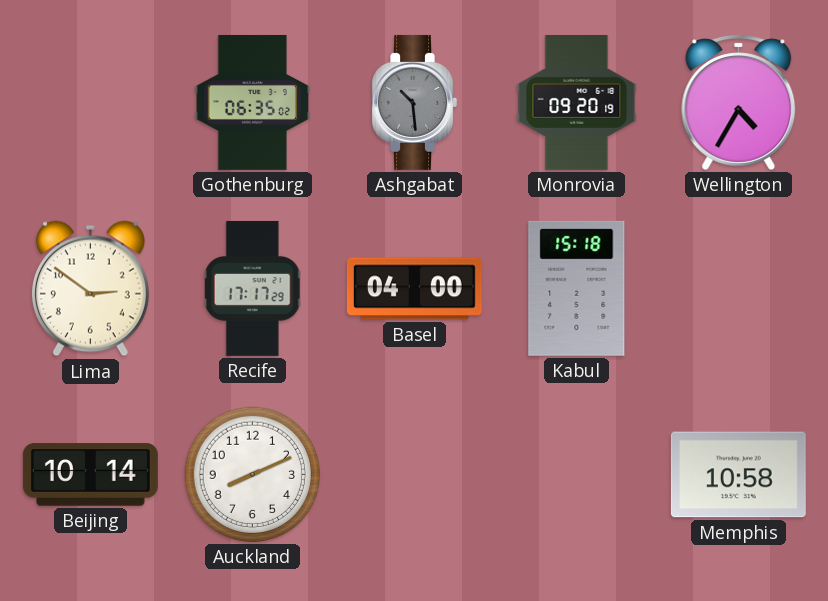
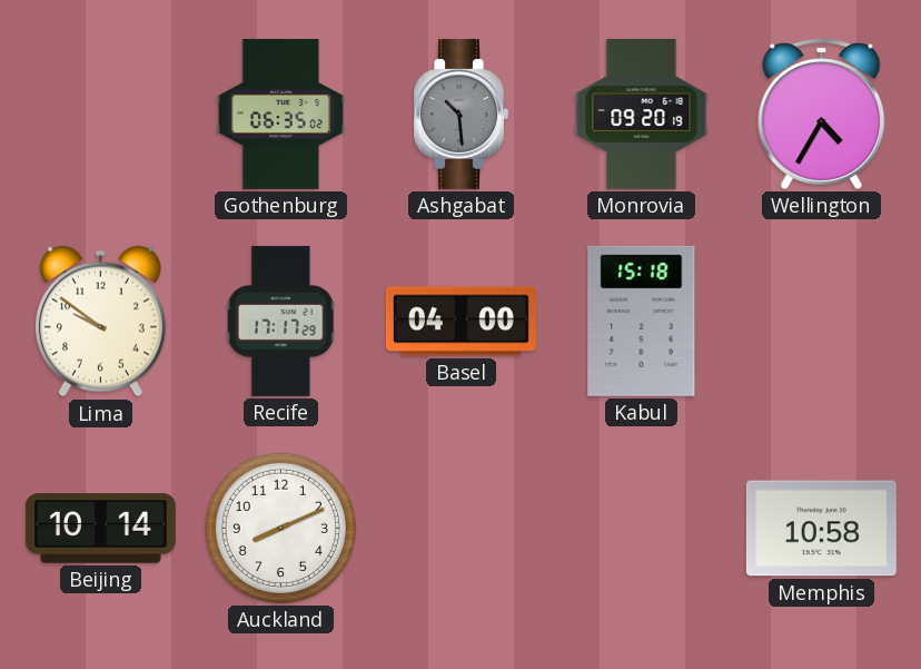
Lima: 2:51 -> 9:51 (100, 322)
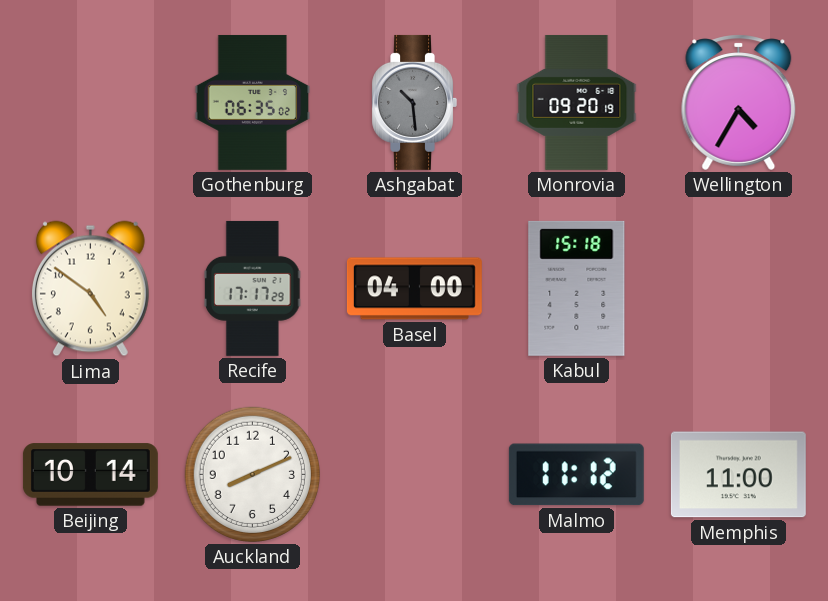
Lima: 9:51 -> 4:51 (90, 289)
Malmo: none -> 11:12 (576, 475)
Memphis: 10:58 -> 11:00 (738, 475)
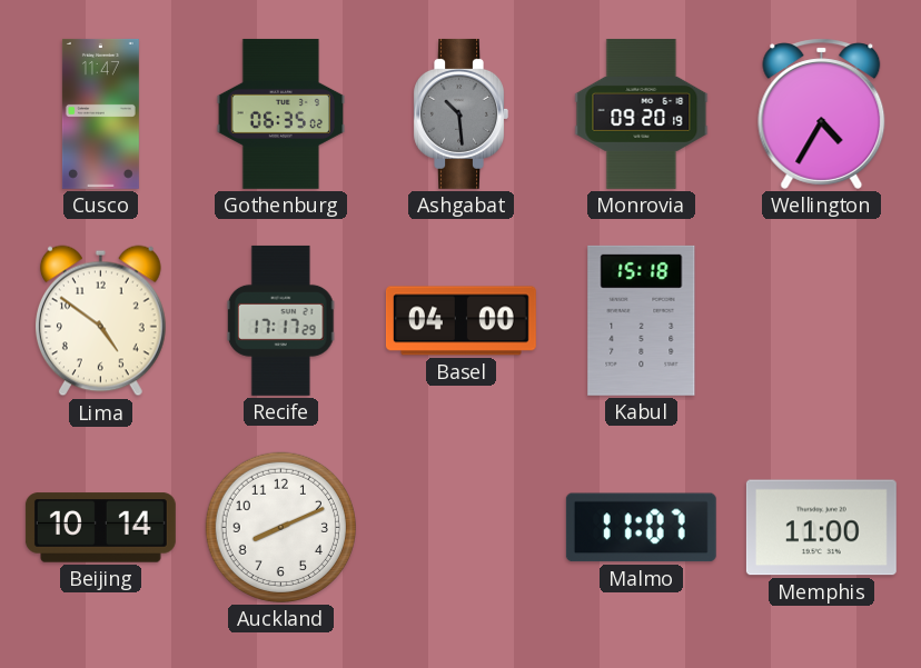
Cusco: none -> 11:47 (100, 113)
Malmo: 11:12 -> 11:07 (641, 528)
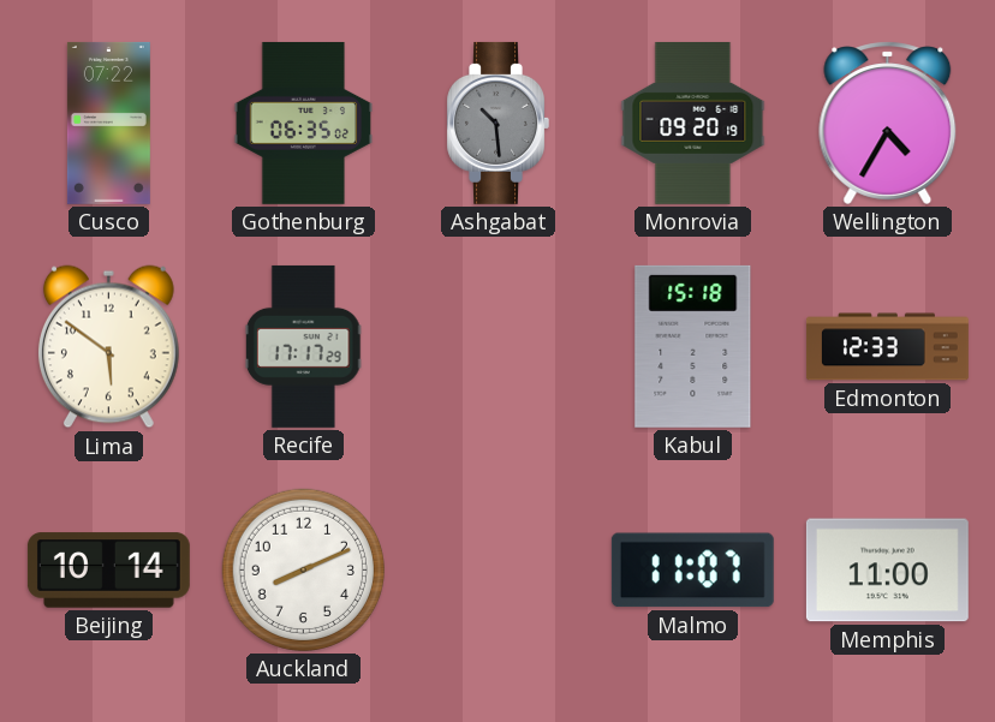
Cusco: 11:47 -> 07:22 (108, 123)
Lima: 4:51 -> 5:51 (108, 347)
Basel: 04:00 -> none (460, 321)
Edmonton: none -> 12:33 (887, 347)
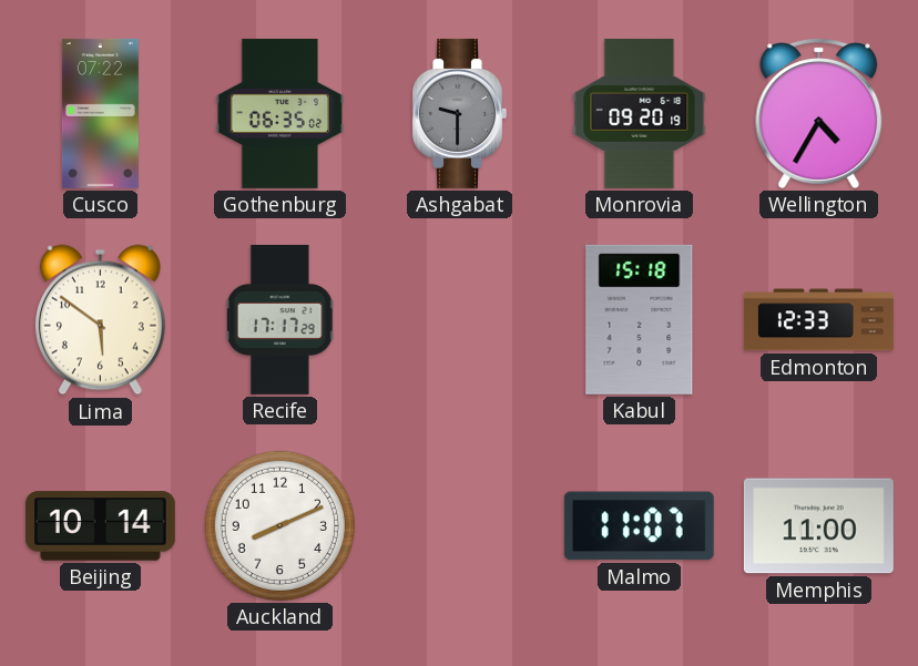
Ashgabat: 10:29 -> 9:30 (459, 113)
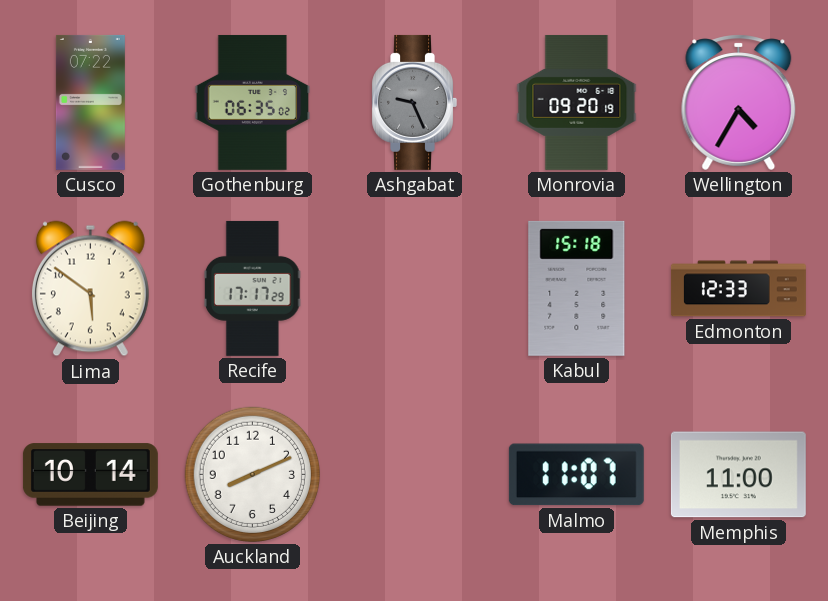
Ashgabat: 9:30 -> 9:26 (414, 102)
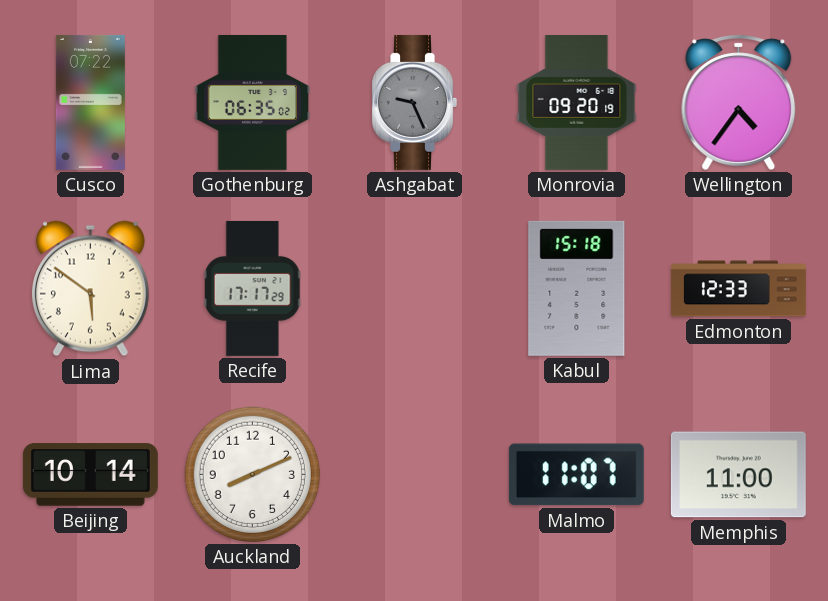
Wellington: 4:35 -> 4:36 (739, 102)
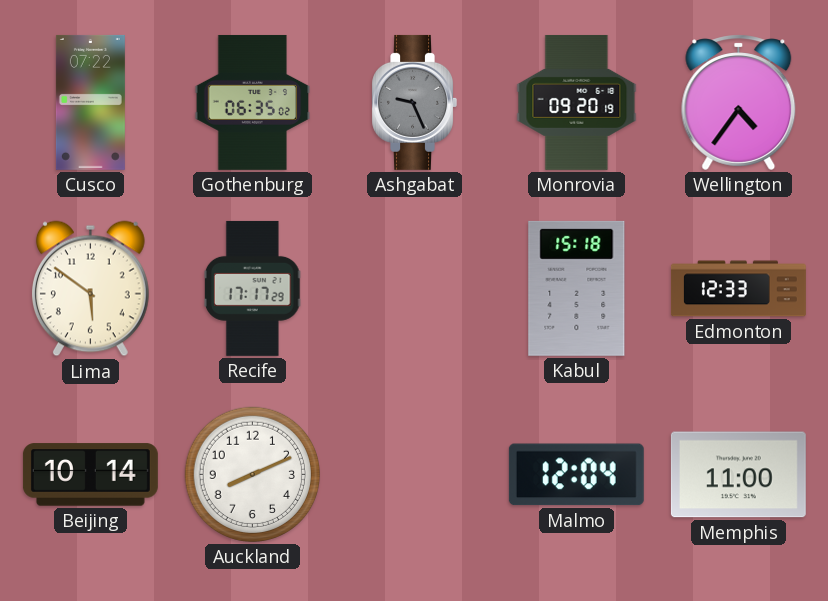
Malmo: 11:07 -> 12:04 (576, 475)
